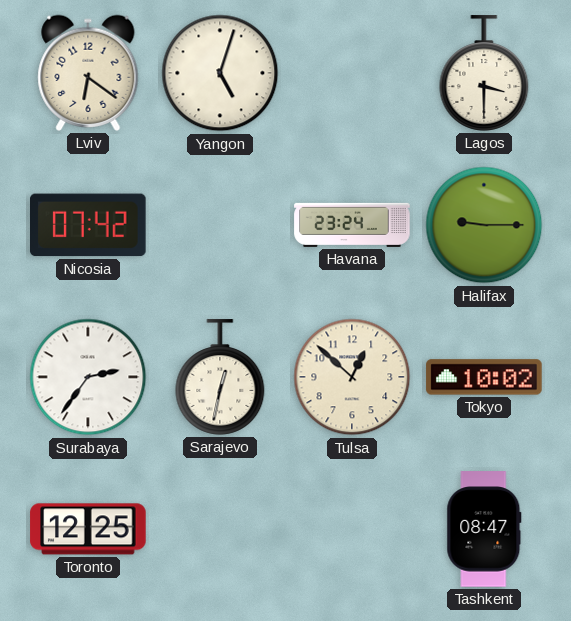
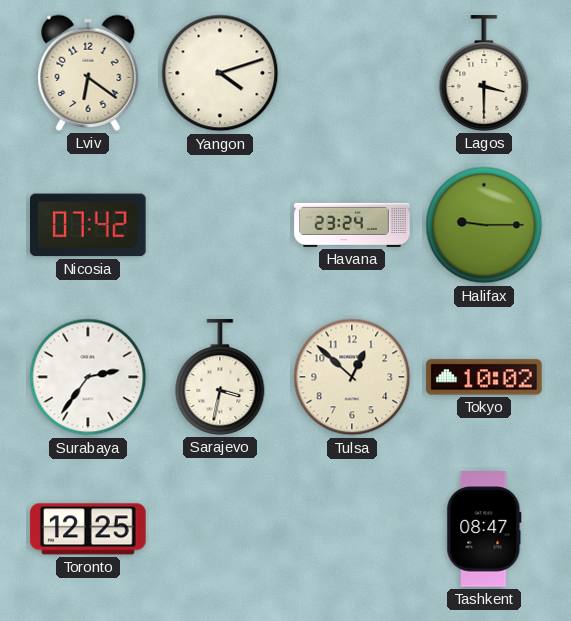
Yangon: 5:03 -> 4:12 (220, 73)
Sarajevo: 12:32 -> 3:32 (220, 377)
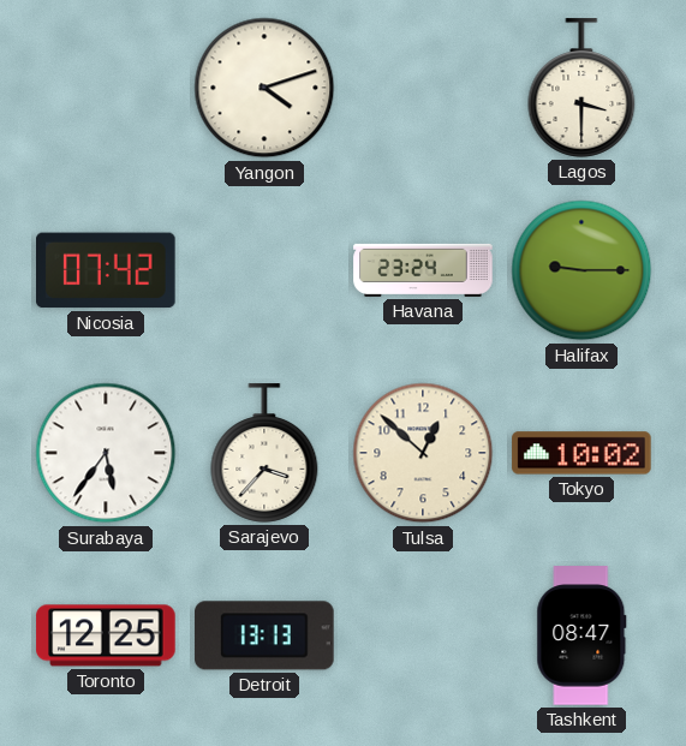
Lviv: 6:21 -> none (88, 73)
Surabaya: 2:36 -> 5:36 (106, 453)
Sarajevo: 3:32 -> 3:37 (264, 453)
Detroit: none -> 13:13 (264, 635)
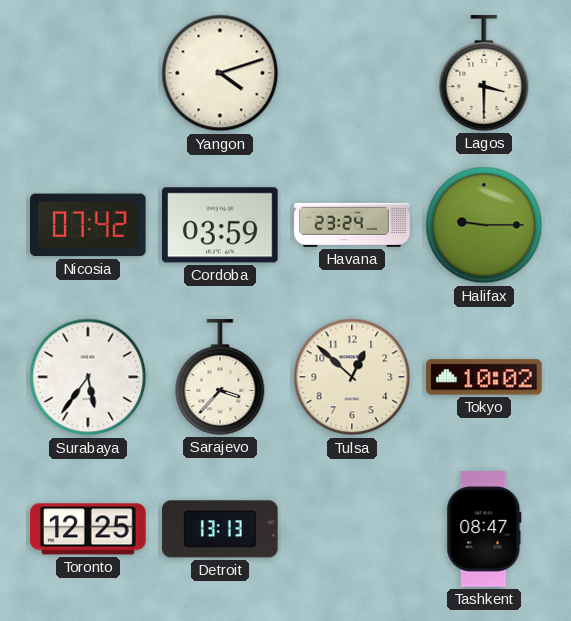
Cordoba: none -> 03:59 (220, 225)
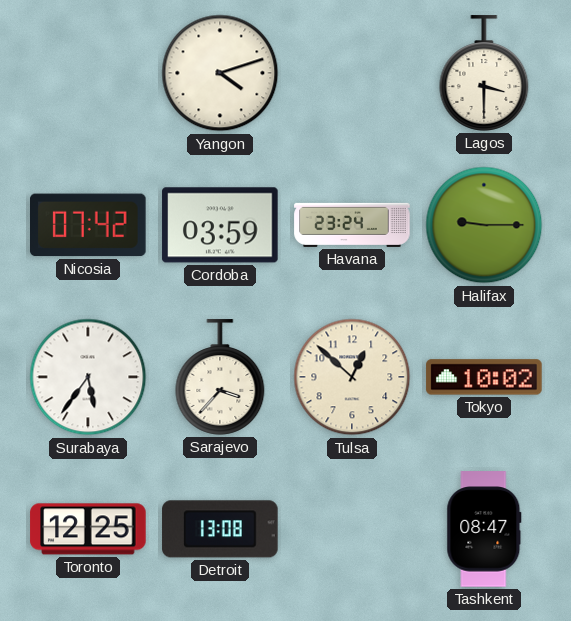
Detroit: 13:13 -> 13:08 (220, 529)
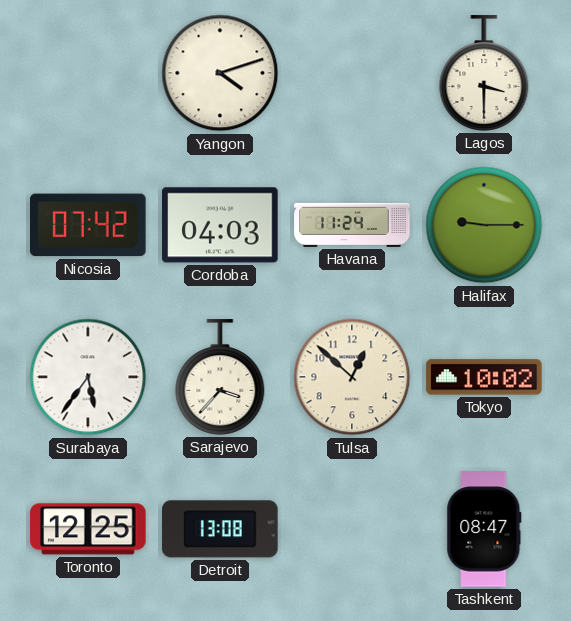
Cordoba: 03:59 -> 04:03 (220, 225)
Havana: 23:24 -> 11:24 (352, 225)
